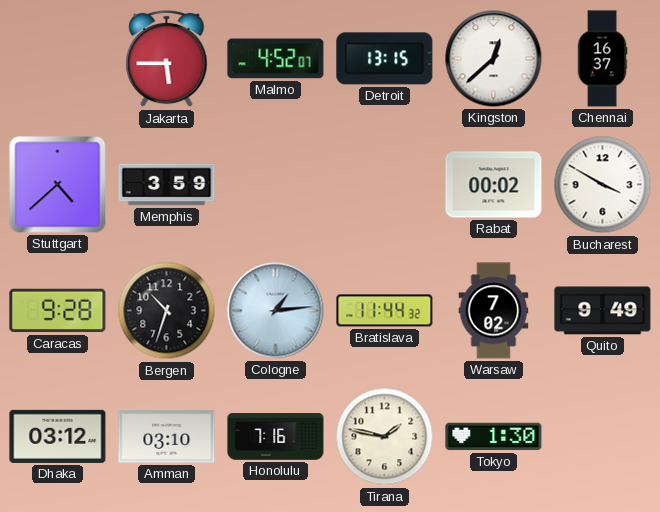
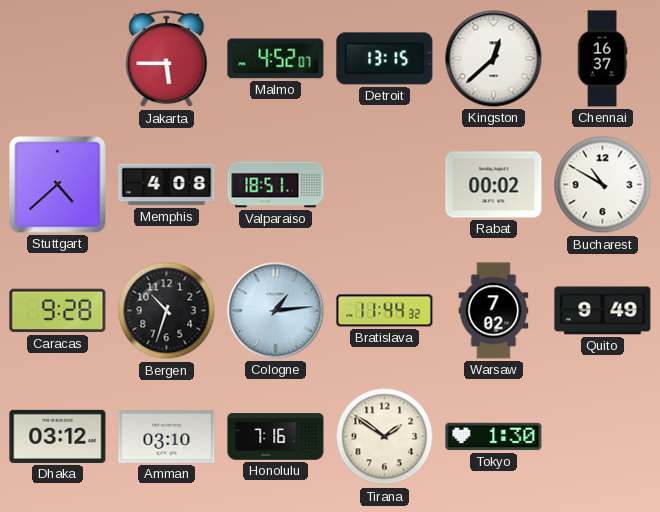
Memphis: 3:59 -> 4:08 (167, 185)
Valparaiso: none -> 18:51 (276, 185)
Bucharest: 3:50 -> 10:50 (603, 185)
Tirana: 1:47 -> 1:51 (385, 437)
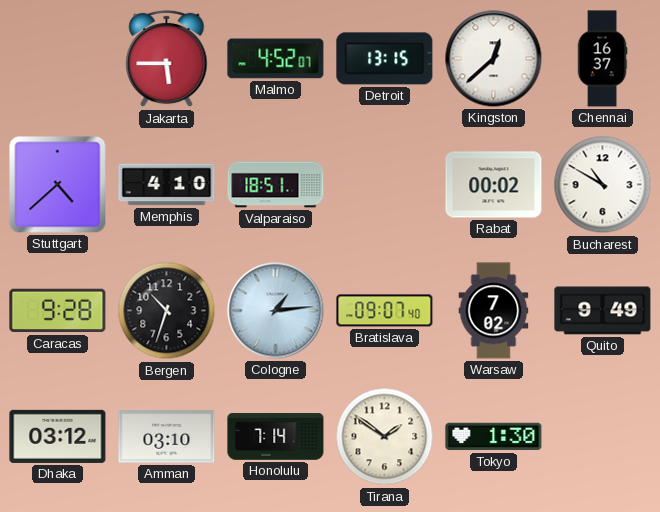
Memphis: 4:08 -> 4:10 (167, 185)
Bratislava: 11:44 -> 09:07 (385, 311)
Honolulu: 7:16 -> 7:14 (276, 437)
